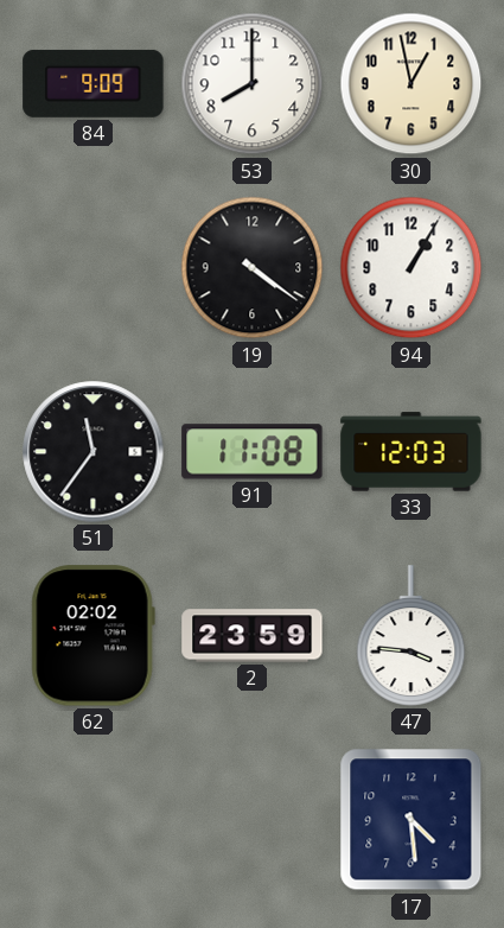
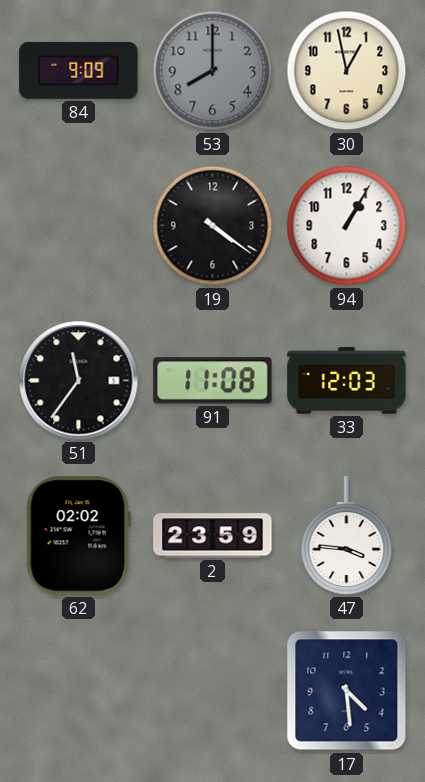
53 dial: white -> grey (213, 71)
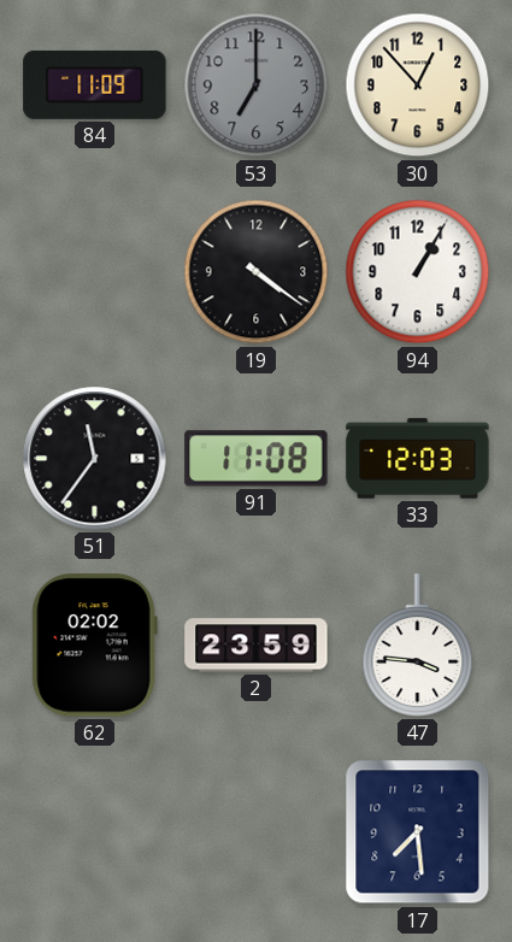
84: 9:09 -> 11:09 (95, 84)
53: 8:00 -> 7:00 (257, 86)
30: 12:58 -> 12:53 (418, 86)
17: 4:29 -> 7:29 (418, 832)
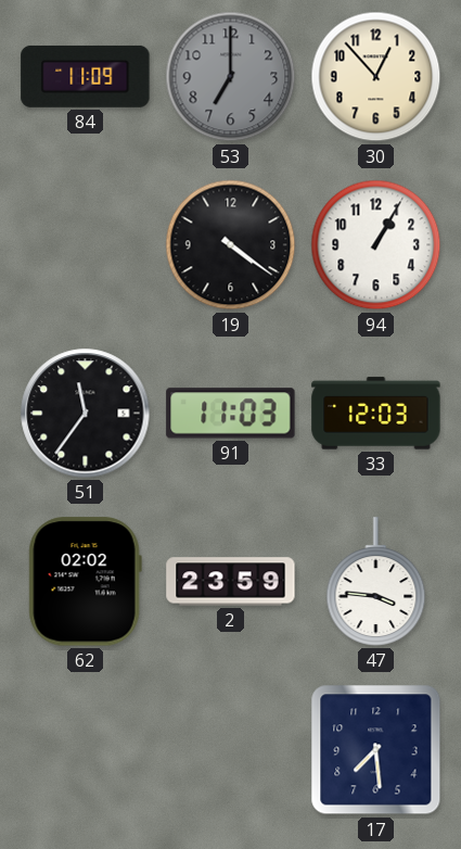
91: 11:08 -> 11:03 (231, 414)
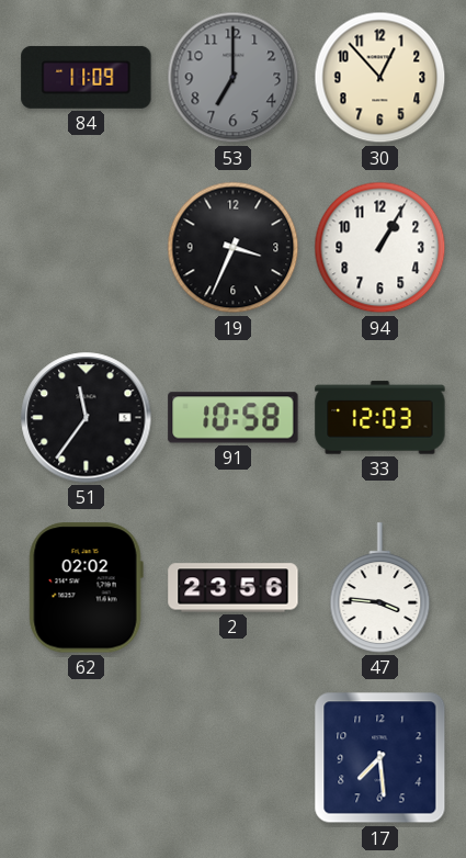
19: 4:21 -> 3:34 (234, 248)
91: 11:03 -> 10:58 (234, 418)
2: 23:59 -> 23:56 (234, 588)
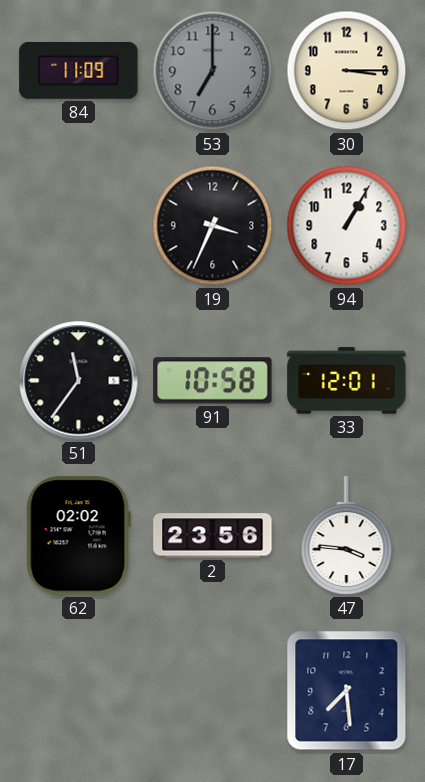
30: 12:53 -> 3:15 (347, 71)
33: 12:03 -> 12:01 (347, 381)
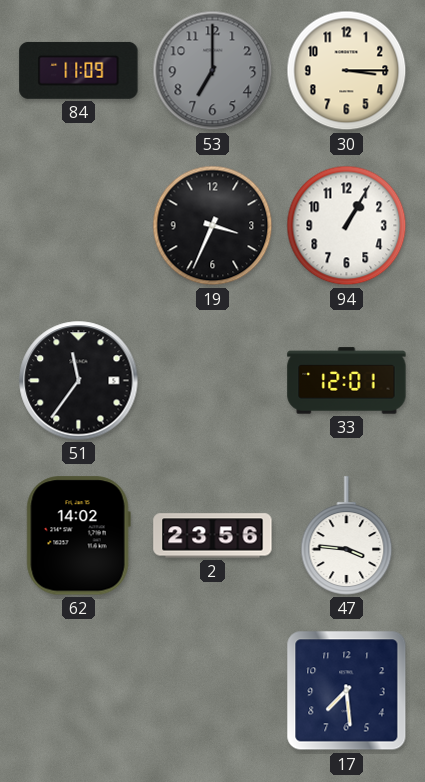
91: 10:58 -> none (213, 381)
62: 02:02 -> 14:02 (78, 536)
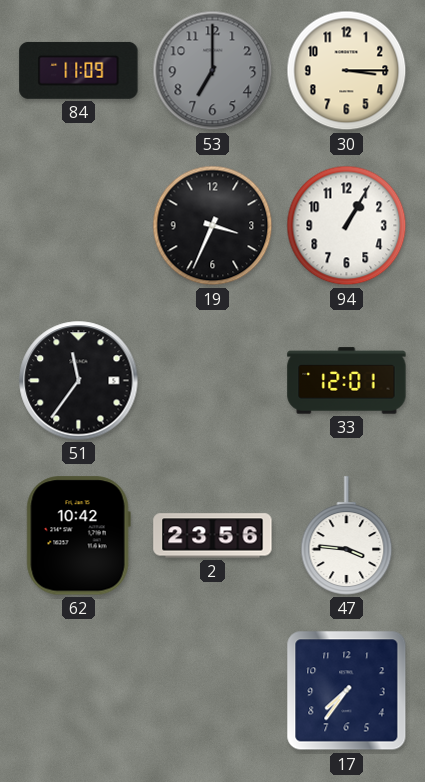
62: 14:02 -> 10:42 (78, 536)
17: 7:29 -> 7:36 (347, 691)
